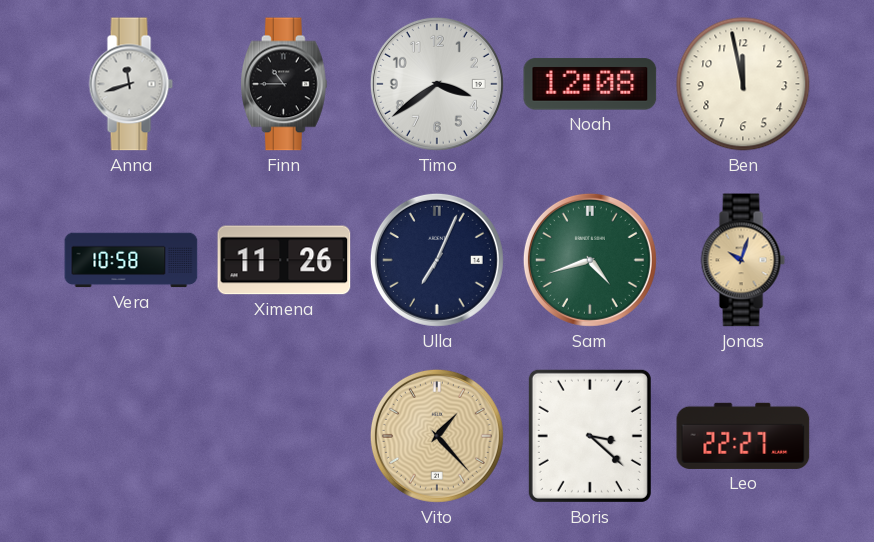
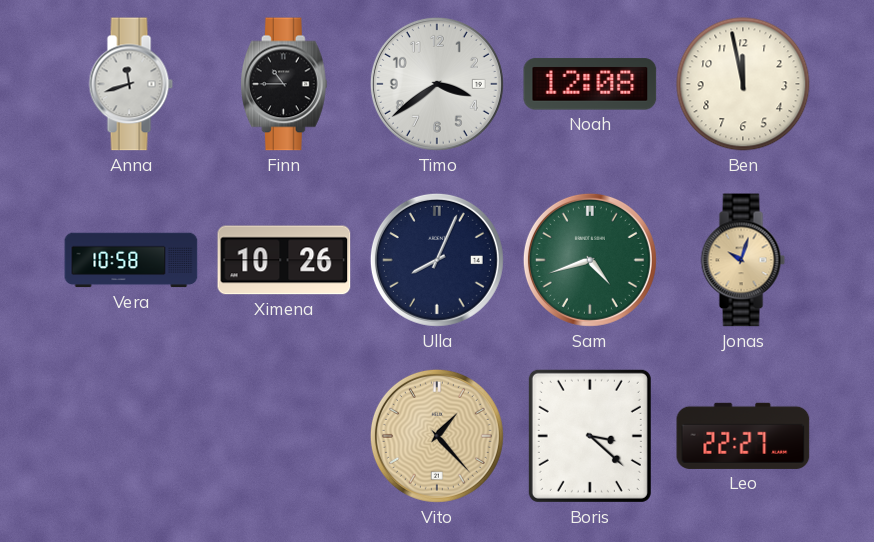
Ximena: 11:26 -> 10:26 (284, 260)
Ulla: 7:04 -> 8:04 (437, 260)
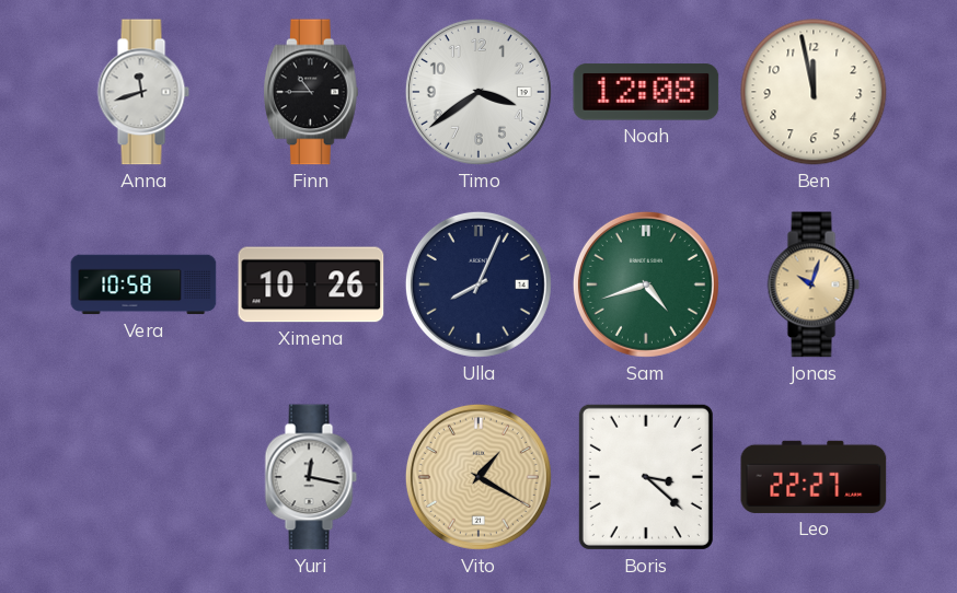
Yuri: none -> 12:17 (311, 477)
Vito: 1:23 -> 1:20 (479, 477)
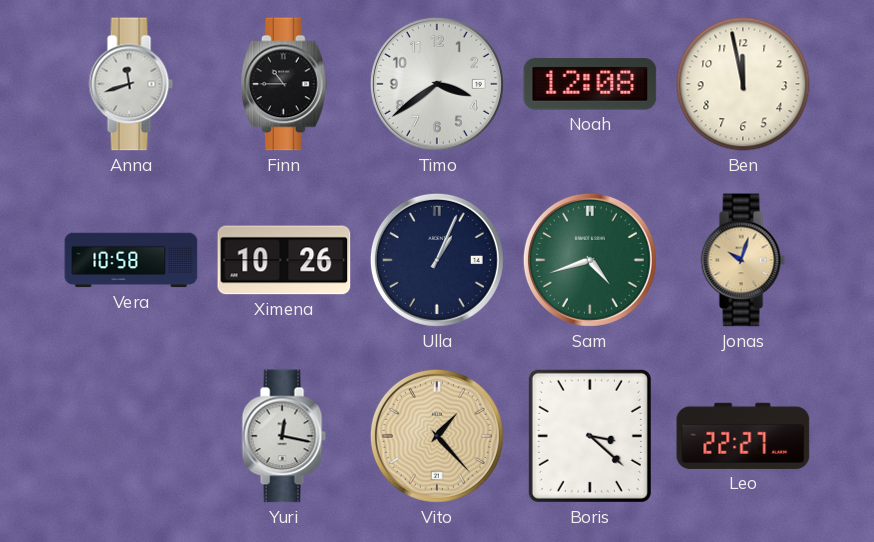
Ulla: 8:04 -> 1:04 (437, 260)
Vito: 1:20 -> 1:23 (437, 436)
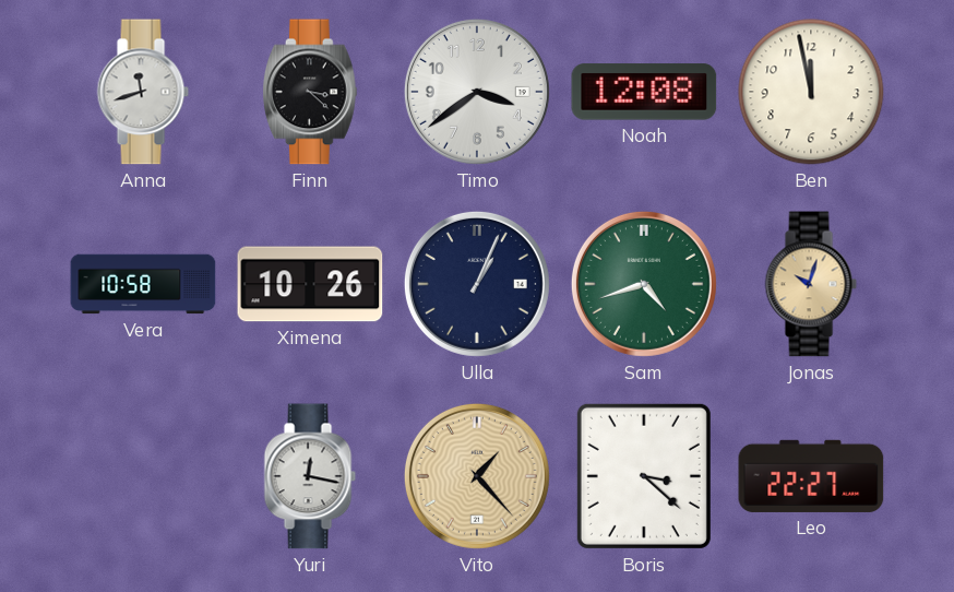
Finn: 10:45 -> 3:22 (310, 92)
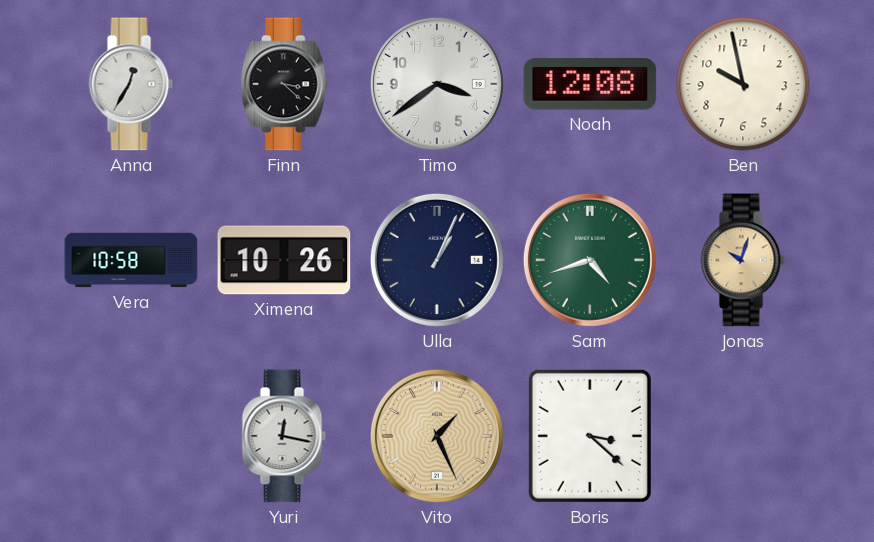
Anna: 11:42 -> 12:35 (131, 84)
Ben: 11:58 -> 9:58 (743, 84)
Vito: 1:23 -> 1:26 (437, 436)
Leo: 22:27 -> none (811, 476)
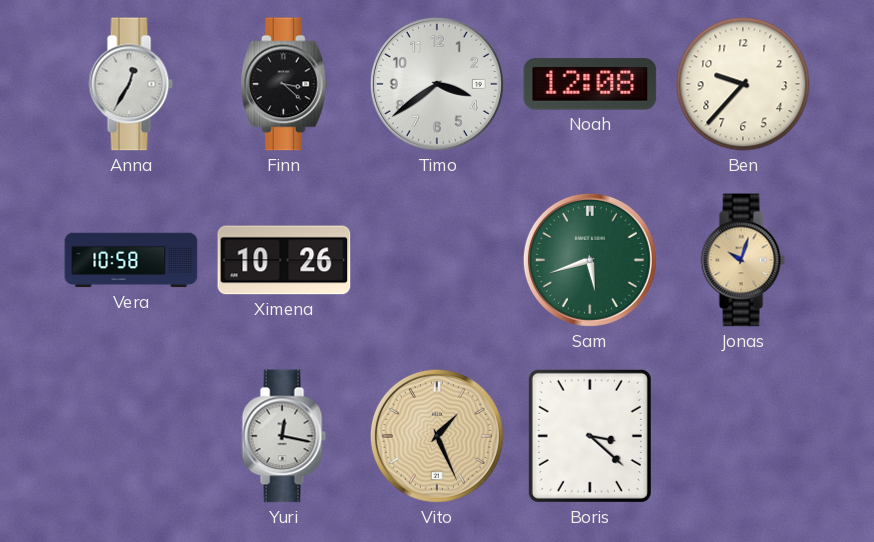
Ben: 9:58 -> 9:37 (743, 84)
Ulla: 1:04 -> none (437, 260)
Sam: 4:42 -> 5:42 (590, 260)
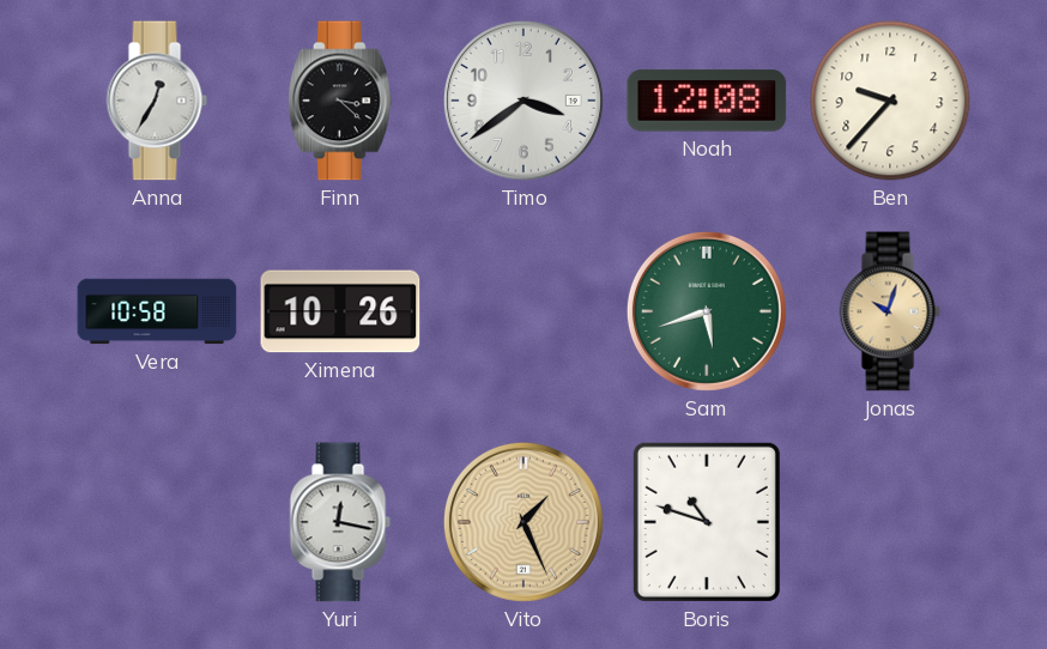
Boris: 3:22 -> 10:48 (707, 522)
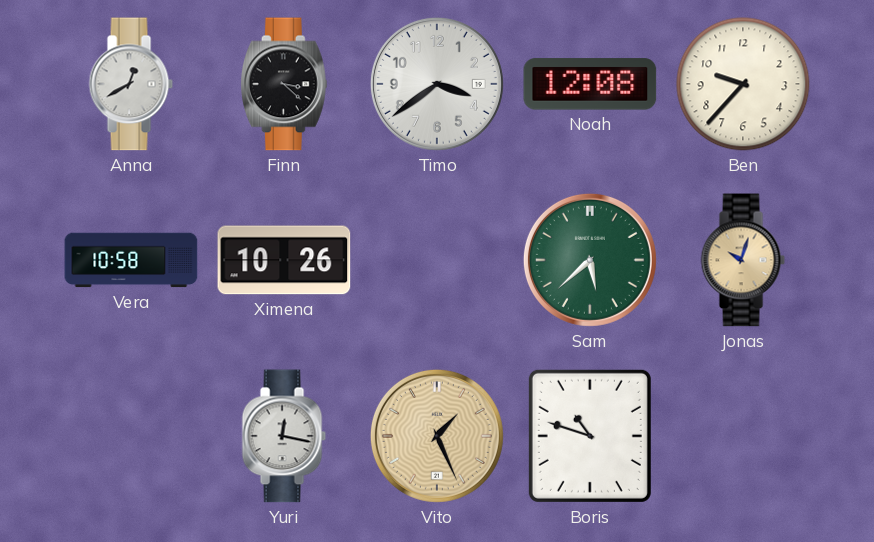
Anna: 12:35 -> 12:40 (131, 84)
Sam: 5:42 -> 5:38 (590, 260)
